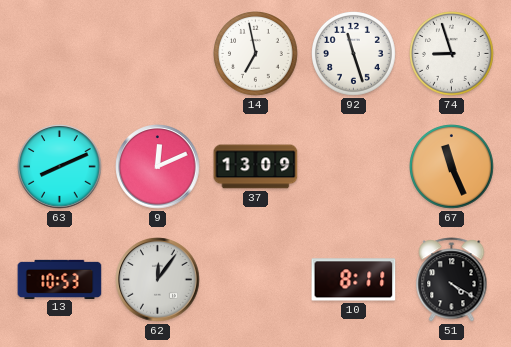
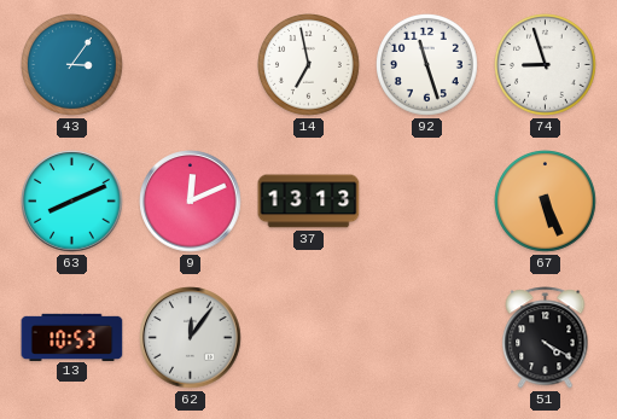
43: none -> 3:06 (72, 65)
37: 13:09 -> 13:13 (309, 202)
67: 11:26 -> 5:26 (546, 202)
10: 8:11 -> none (354, 280)
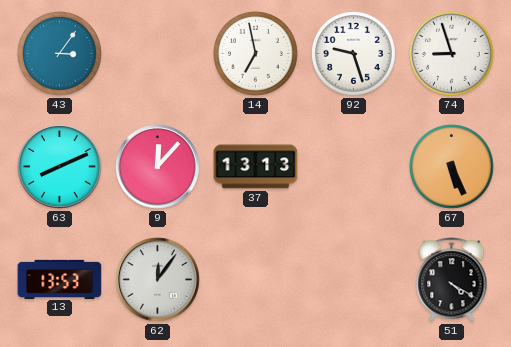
92: 11:27 -> 9:27 (354, 54)
9: 12:11 -> 12:07 (158, 167)
13: 10:53 -> 13:53 (60, 279)
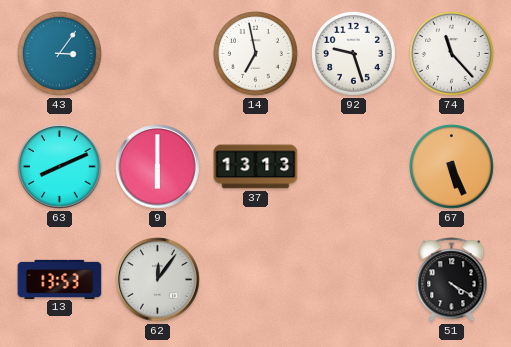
74: 8:57 -> 11:23 (452, 54)
9: 12:07 -> 6:00 (158, 167)
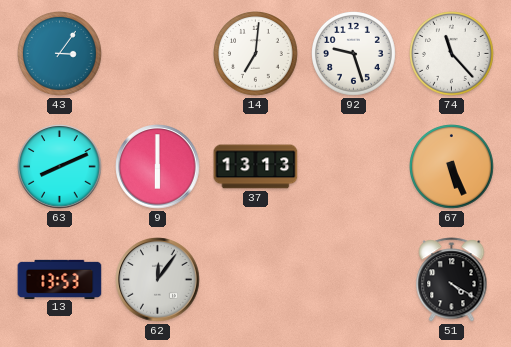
14: 6:58 -> 7:01 (256, 54)
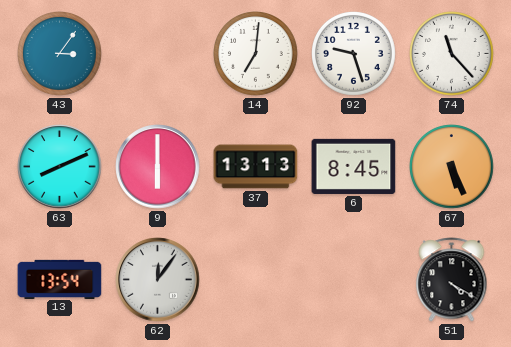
6: none -> 8:45 (354, 166)
13: 13:53 -> 13:54 (60, 279)
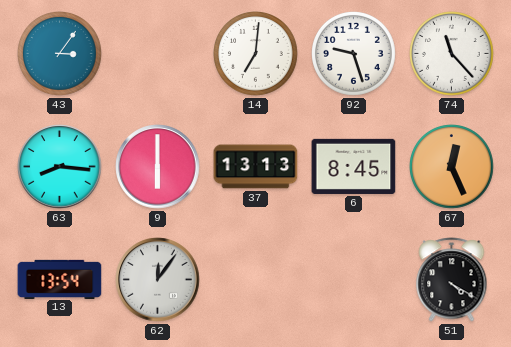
63: 8:11 -> 8:16 (60, 167)
67: 5:26 -> 12:26 (452, 167)
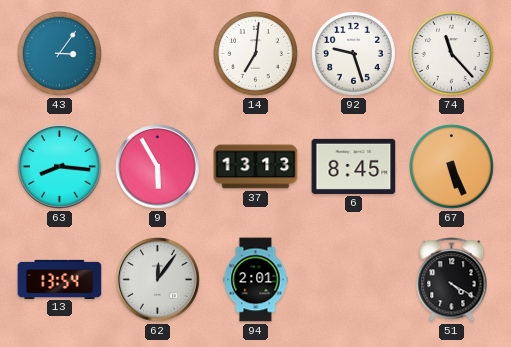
9: 6:00 -> 5:55 (158, 167)
67: 12:26 -> 5:26 (452, 167)
94: none -> 2:01 (256, 280)
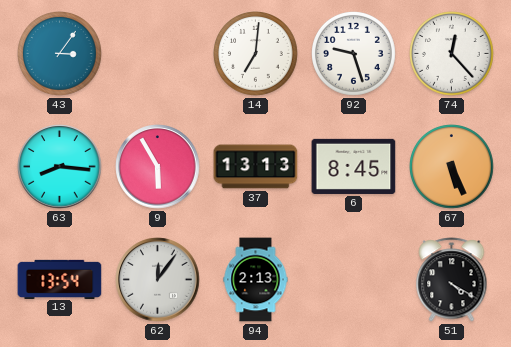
74: 11:23 -> 12:23 (452, 54)
94: 2:01 -> 2:13 (256, 280)
